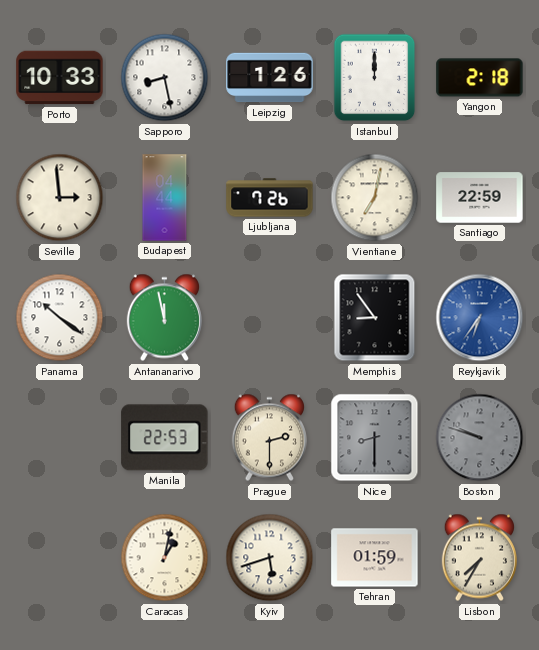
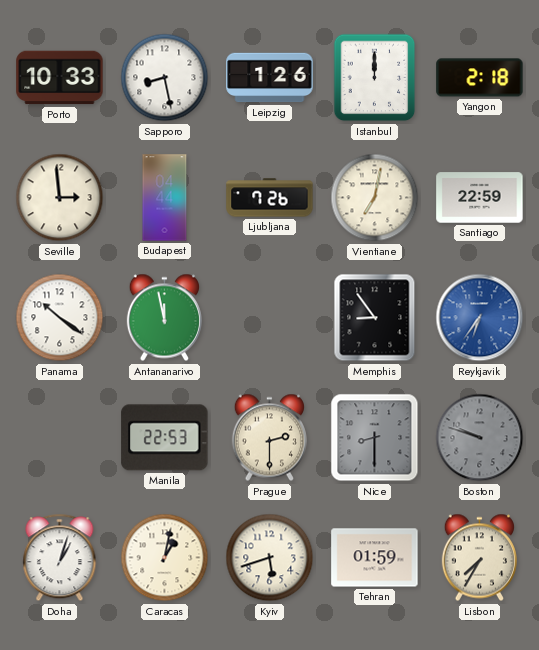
Doha: none -> 1:03 (60, 558)
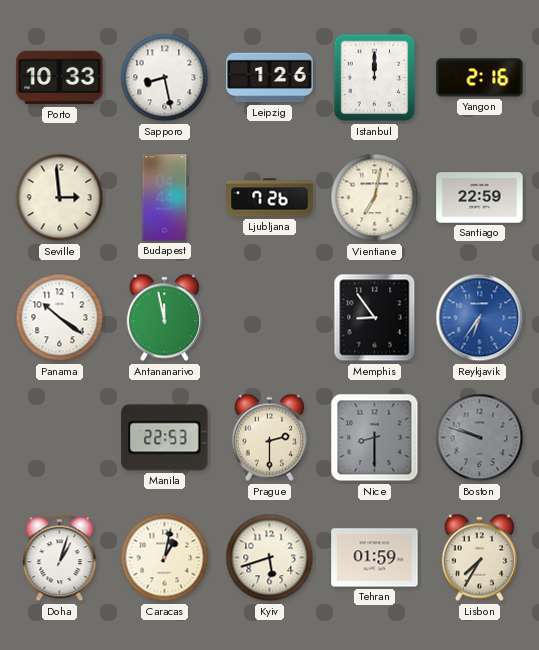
Yangon: 2:18 -> 2:16 (480, 78)
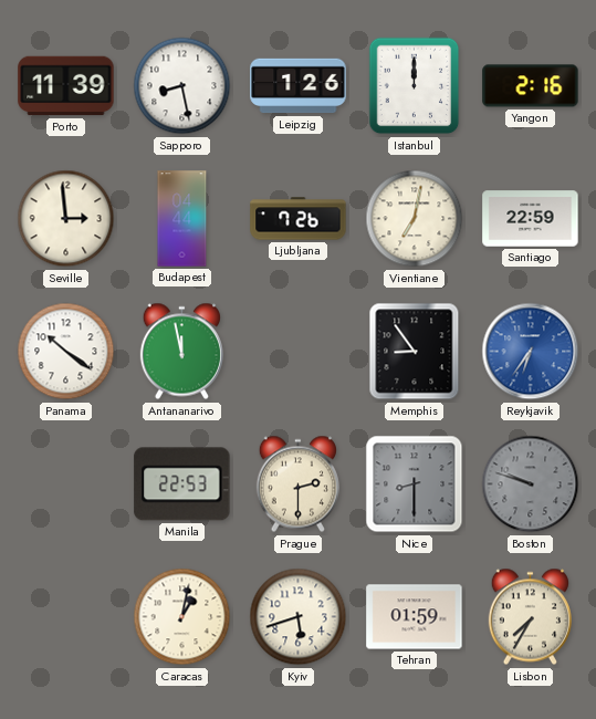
Porto: 10:33 -> 11:39 (66, 86)
Doha: 1:03 -> none (60, 558)
